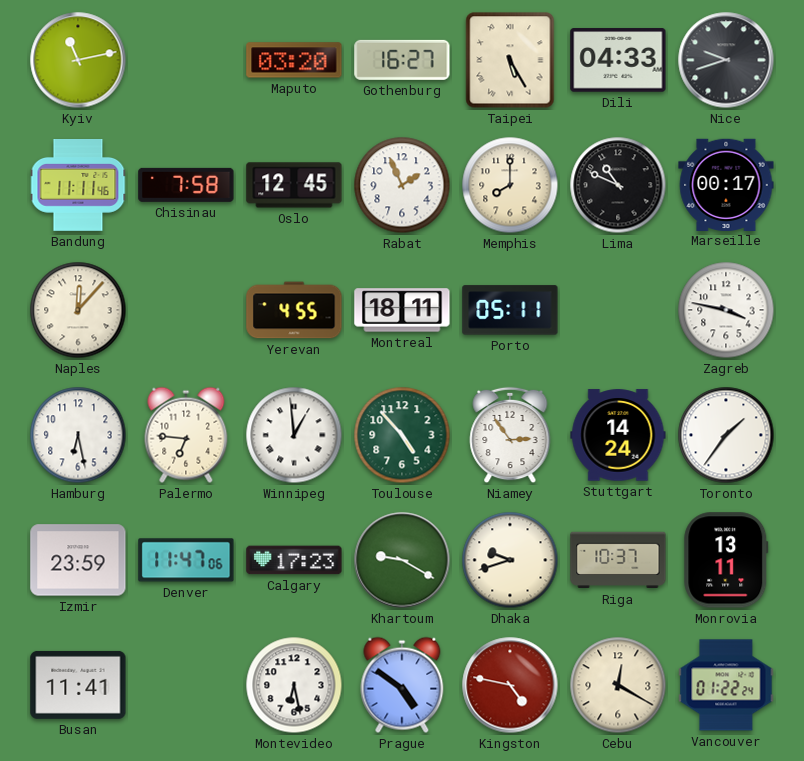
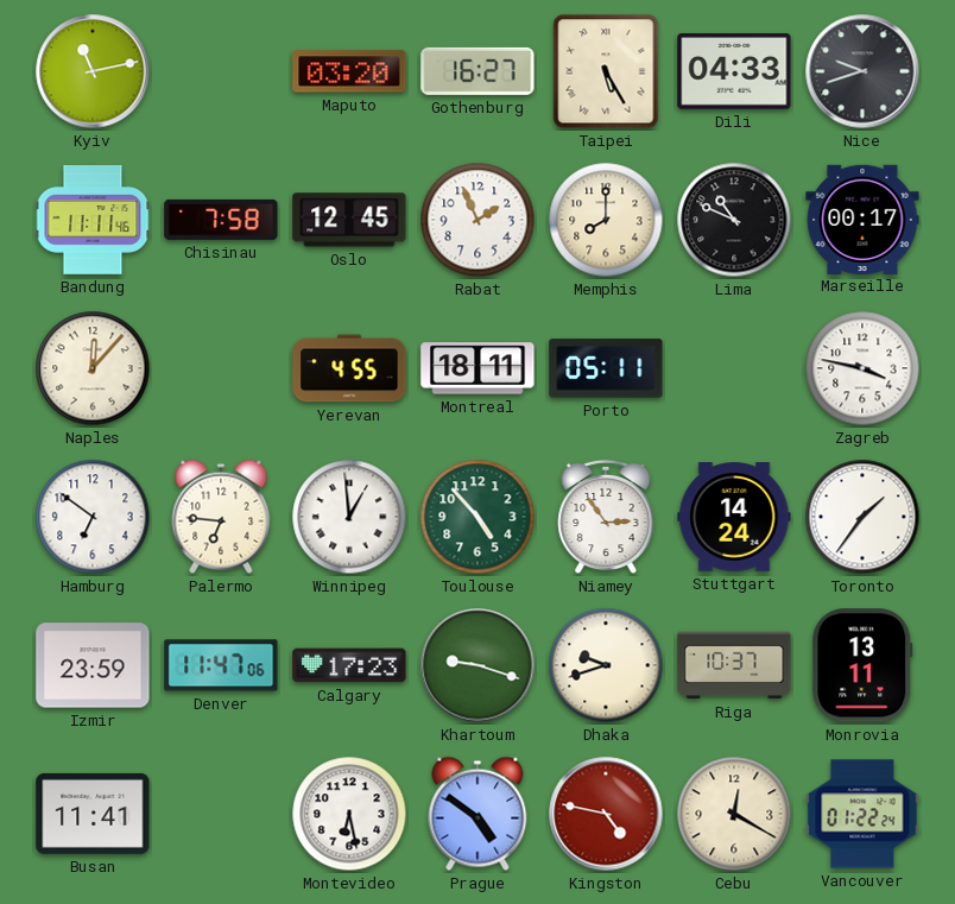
Hamburg: 6:28 -> 6:51 (93, 517)
Khartoum: 9:20 -> 9:18 (477, 665)
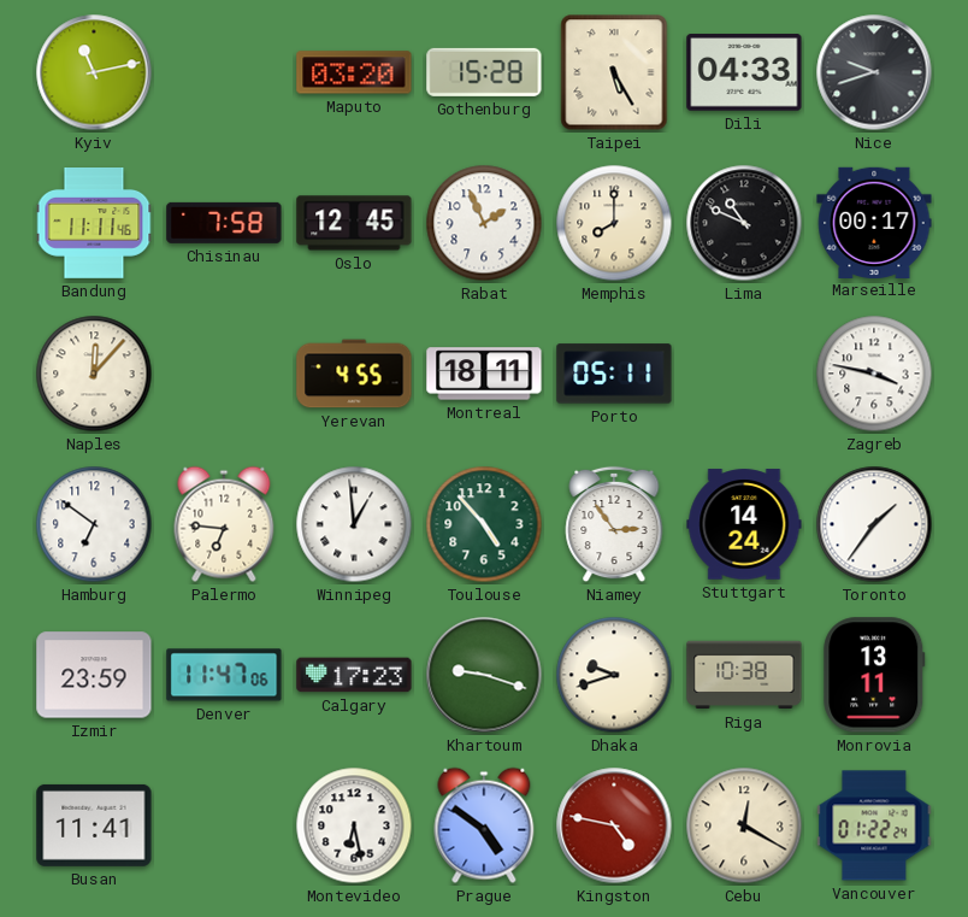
Gothenburg: 16:27 -> 15:28 (484, 72)
Riga: 10:37 -> 10:38 (744, 675)
